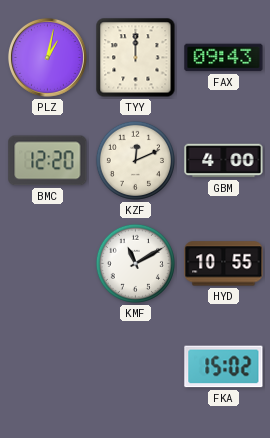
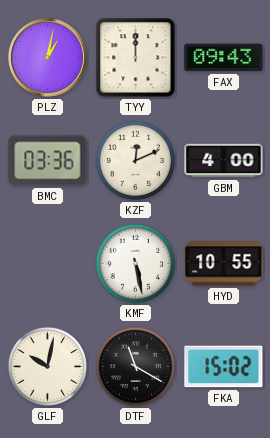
BMC: 12:20 -> 03:36 (48, 161)
KMF: 11:10 -> 5:28 (135, 263)
GLF: none -> 10:02 (47, 366)
DTF: none -> 11:20 (135, 366)
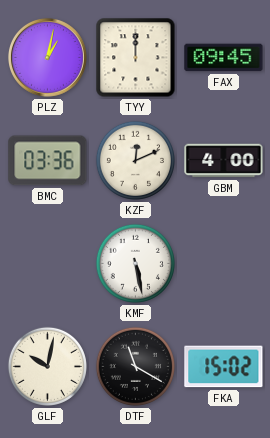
FAX: 09:43 -> 09:45 (224, 58)
HYD: 10:55 -> none (224, 264)
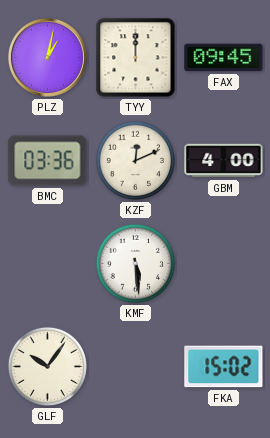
KMF: 5:28 -> 5:29 (135, 263)
GLF: 10:02 -> 10:06 (47, 366)
DTF: 11:20 -> none (135, 366)
